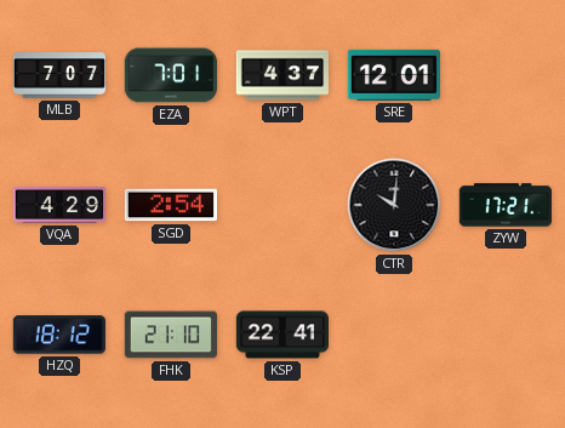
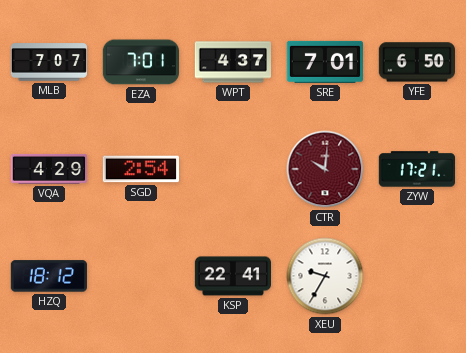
SRE: 12:01 -> 7:01 (324, 62)
YFE: none -> 6:50 (416, 62)
CTR dial: black -> burgundy (325, 169)
FHK: 21:10 -> none (170, 335)
XEU: none -> 9:35 (325, 276)
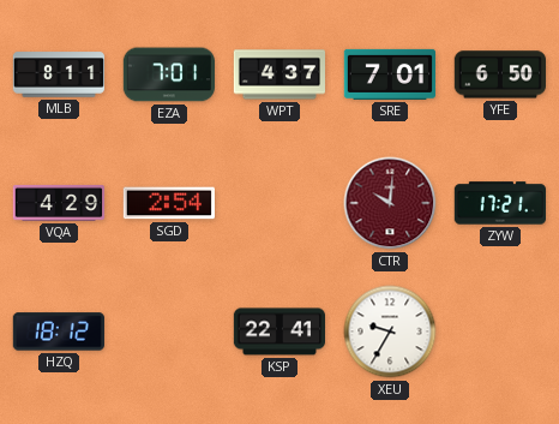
MLB: 7:07 -> 8:11 (58, 74)
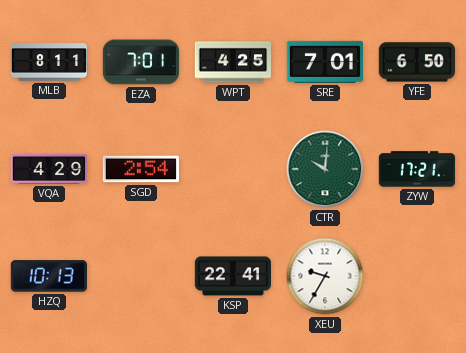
WPT: 4:37 -> 4:25 (232, 62)
CTR dial: burgundy -> green (325, 169)
HZQ: 18:12 -> 10:13 (49, 276)
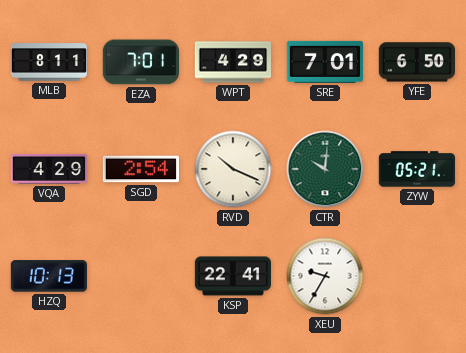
WPT: 4:25 -> 4:29 (232, 62)
RVD: none -> 10:19 (233, 169)
ZYW: 17:21 -> 05:21 (416, 169)
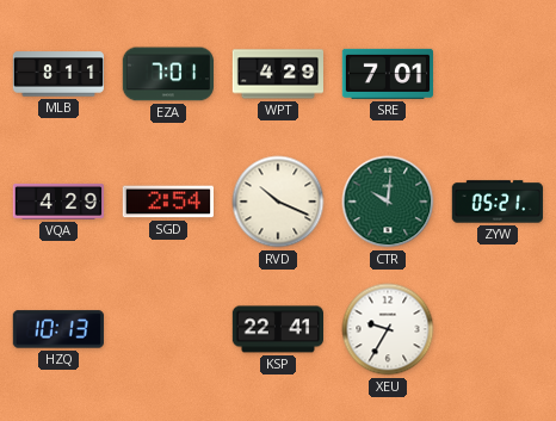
YFE: 6:50 -> none (416, 62)
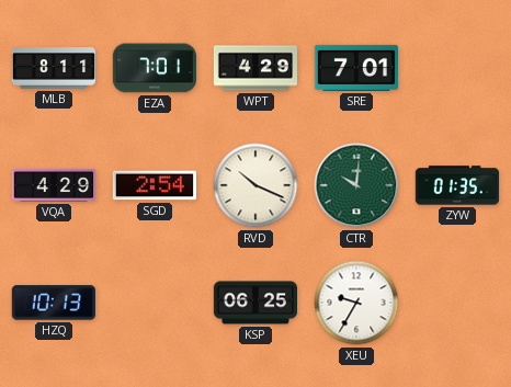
ZYW: 05:21 -> 01:35 (456, 185)
KSP: 22:41 -> 06:25 (256, 303)
